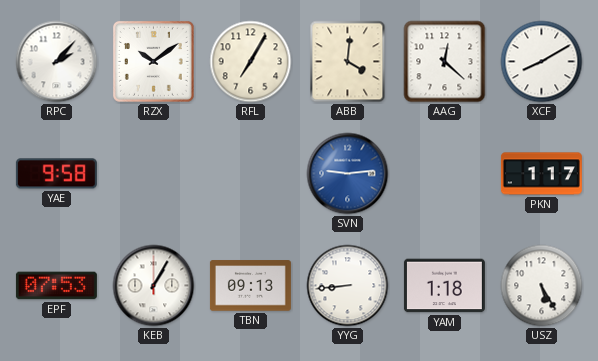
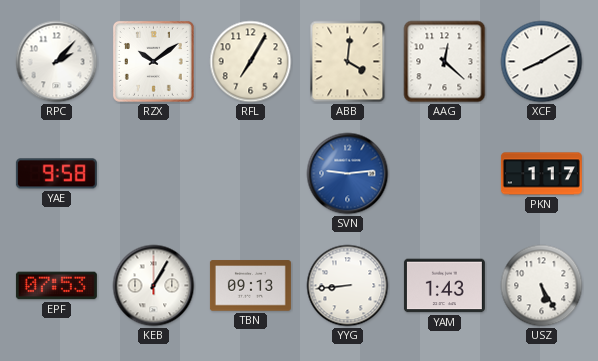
YAM: 1:18 -> 1:43 (444, 286)
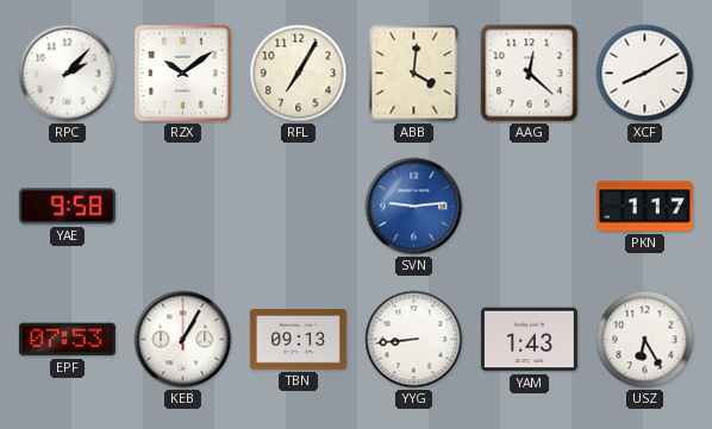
USZ: 5:25 -> 6:25 (645, 340)
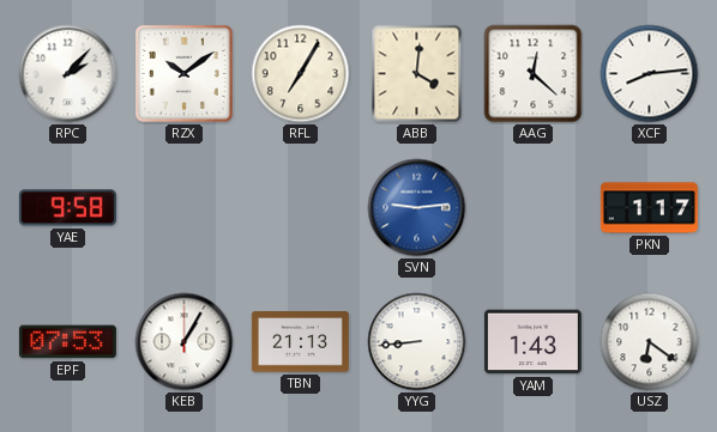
XCF: 8:10 -> 8:14 (650, 74)
TBN: 09:13 -> 21:13 (300, 342)
USZ: 6:25 -> 6:21 (650, 342)
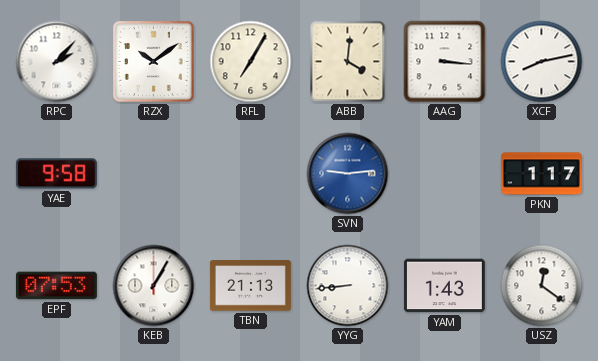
AAG: 12:22 -> 3:16 (445, 62)
XCF: 8:14 -> 8:13 (542, 62)
USZ: 6:21 -> 12:21 (542, 286)
